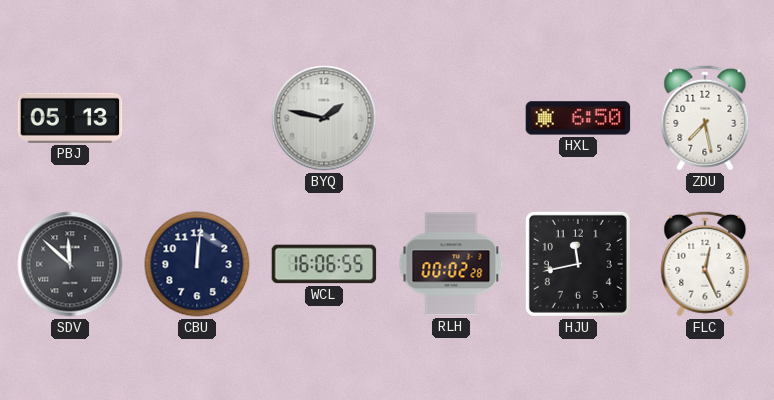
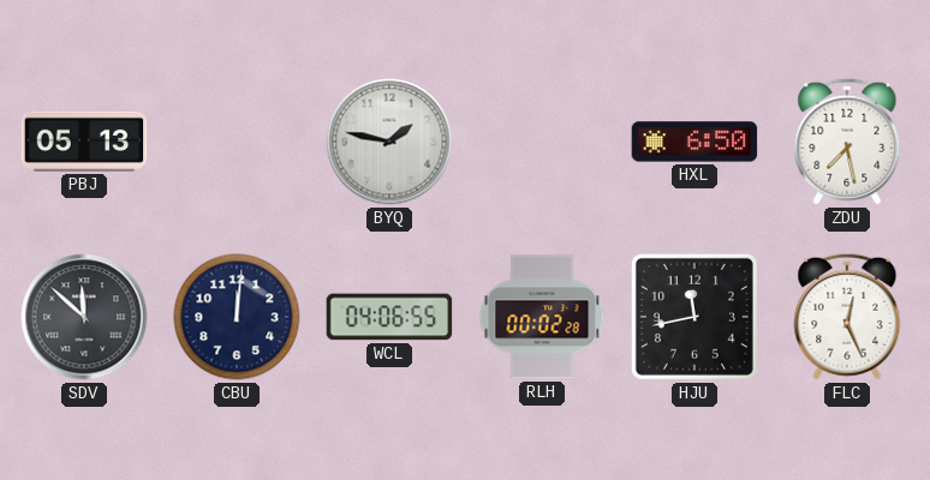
WCL: 16:06 -> 04:06 (389, 317)
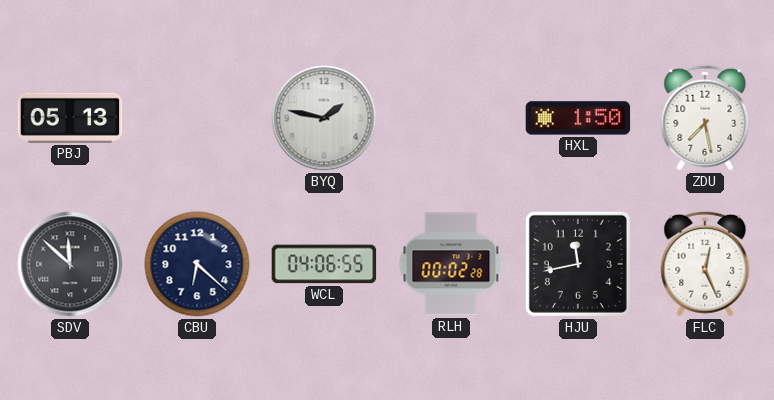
HXL: 6:50 -> 1:50 (578, 118)
CBU: 12:01 -> 6:22 (197, 264)
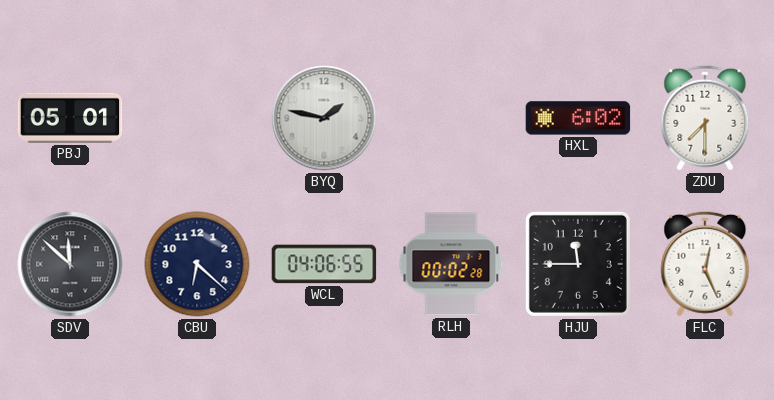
PBJ: 05:13 -> 05:01 (70, 118)
HXL: 1:50 -> 6:02 (578, 118)
ZDU: 7:28 -> 7:30 (705, 118)
HJU: 11:43 -> 11:45 (578, 264)
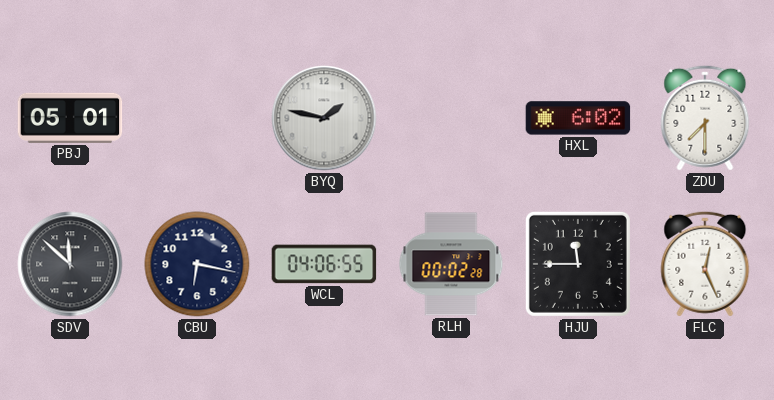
CBU: 6:22 -> 6:17 (197, 264)
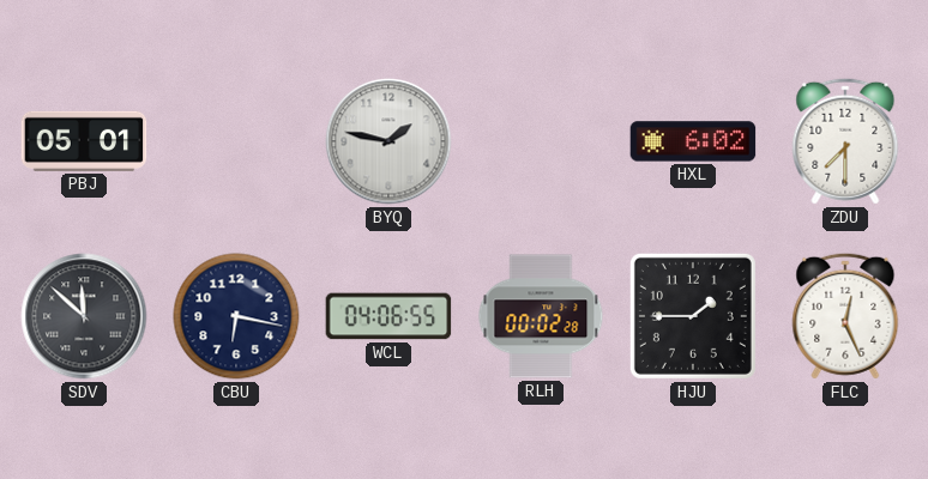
HJU: 11:45 -> 1:45 (693, 316)
